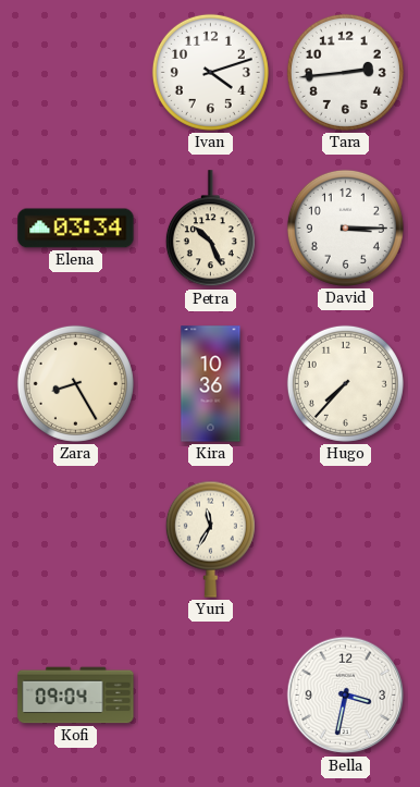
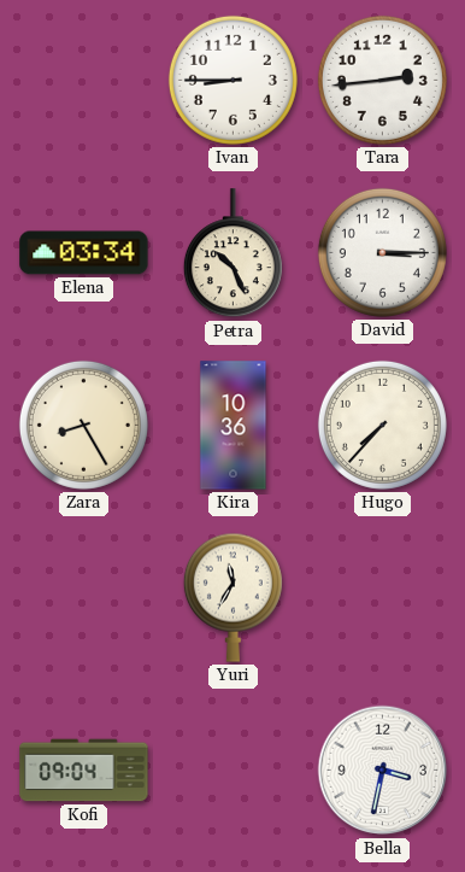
Ivan: 4:12 -> 8:45 (232, 80)
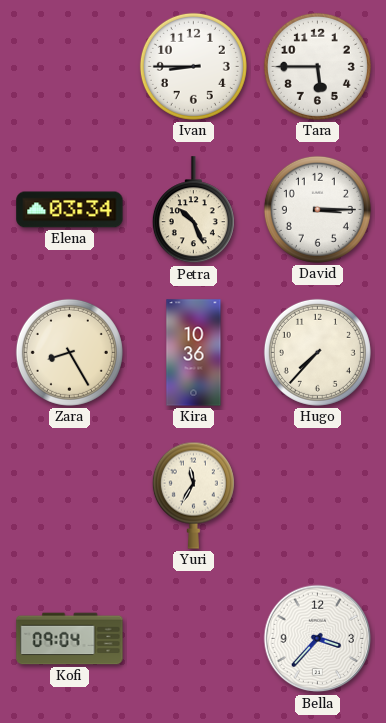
Tara: 2:44 -> 5:45 (317, 66)
Bella: 3:32 -> 3:37 (318, 639)
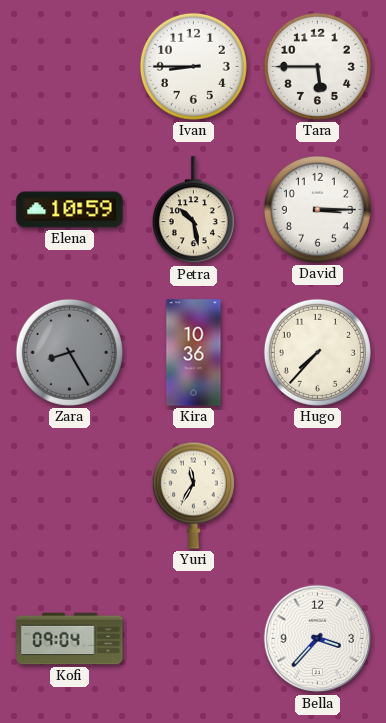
Elena: 03:34 -> 10:59 (70, 210)
Petra: 10:26 -> 10:28 (193, 210)
Zara dial: cream -> grey (69, 352)
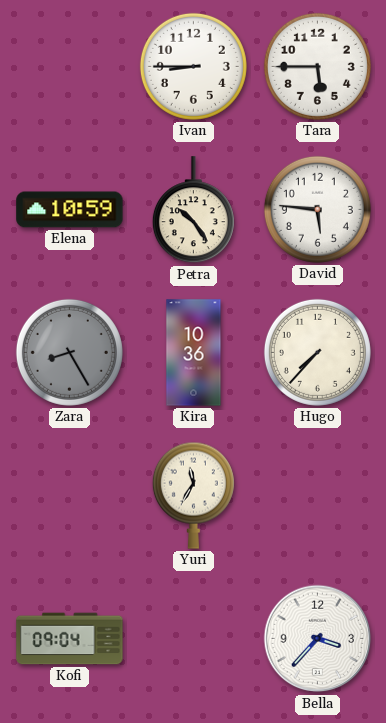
Petra: 10:28 -> 10:24 (193, 210)
David: 3:15 -> 5:46 (317, 209)
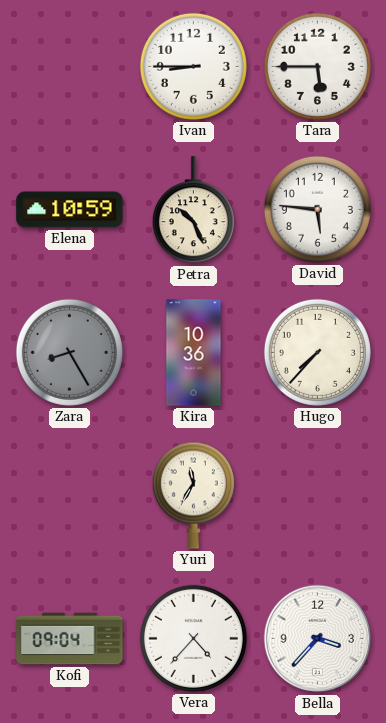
Petra: 10:24 -> 10:26 (193, 210)
Vera: none -> 4:37 (193, 638)
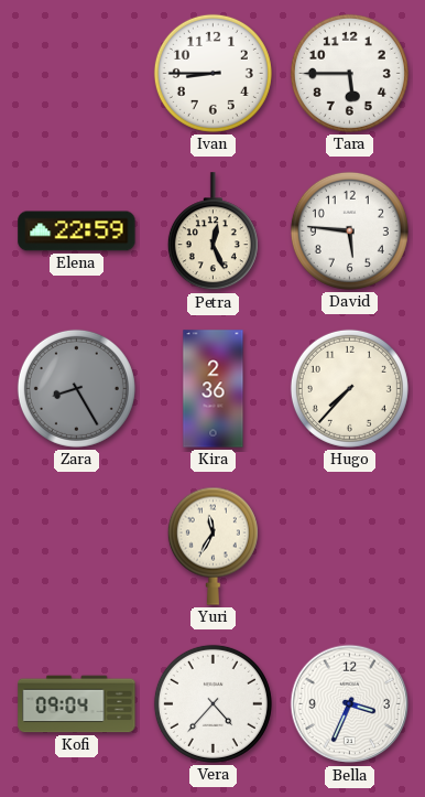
Elena: 10:59 -> 22:59 (77, 231)
Petra: 10:26 -> 12:26 (212, 231)
Kira: 10:36 -> 2:36 (214, 389)
Bella: 3:37 -> 3:34 (350, 704)
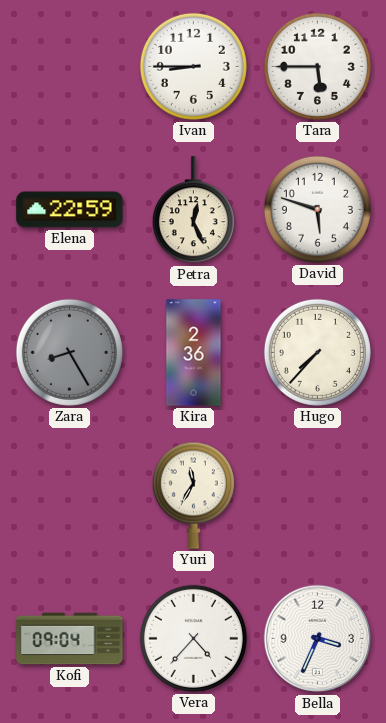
David: 5:46 -> 5:48 (317, 209)
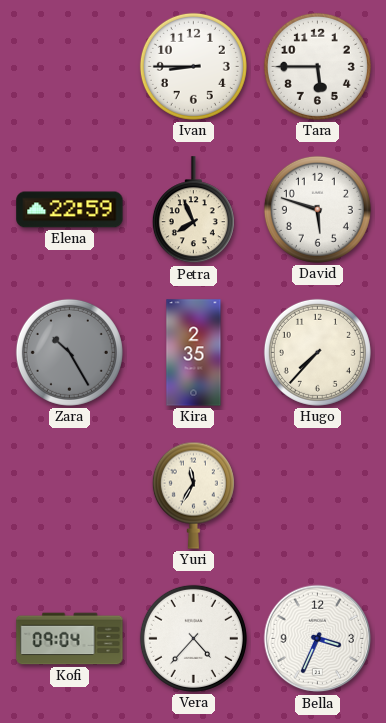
Petra: 12:26 -> 7:56 (193, 210)
Zara: 8:25 -> 10:25 (69, 352)
Kira: 2:36 -> 2:35 (194, 353)
